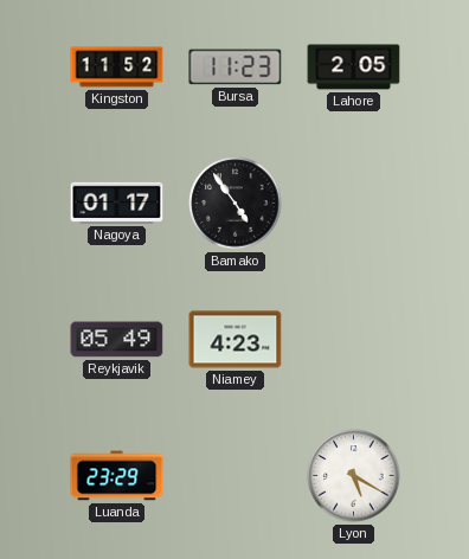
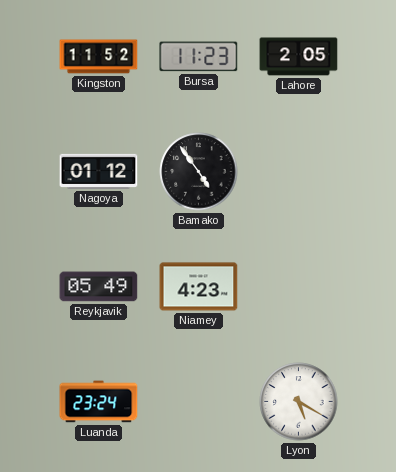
Nagoya: 01:17 -> 01:12 (99, 171)
Luanda: 23:29 -> 23:24 (99, 402)
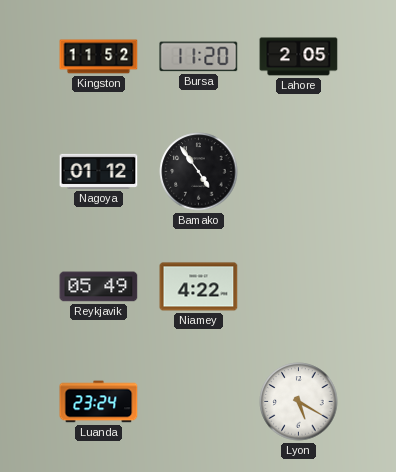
Bursa: 11:23 -> 11:20 (199, 57)
Niamey: 4:23 -> 4:22 (199, 287)
